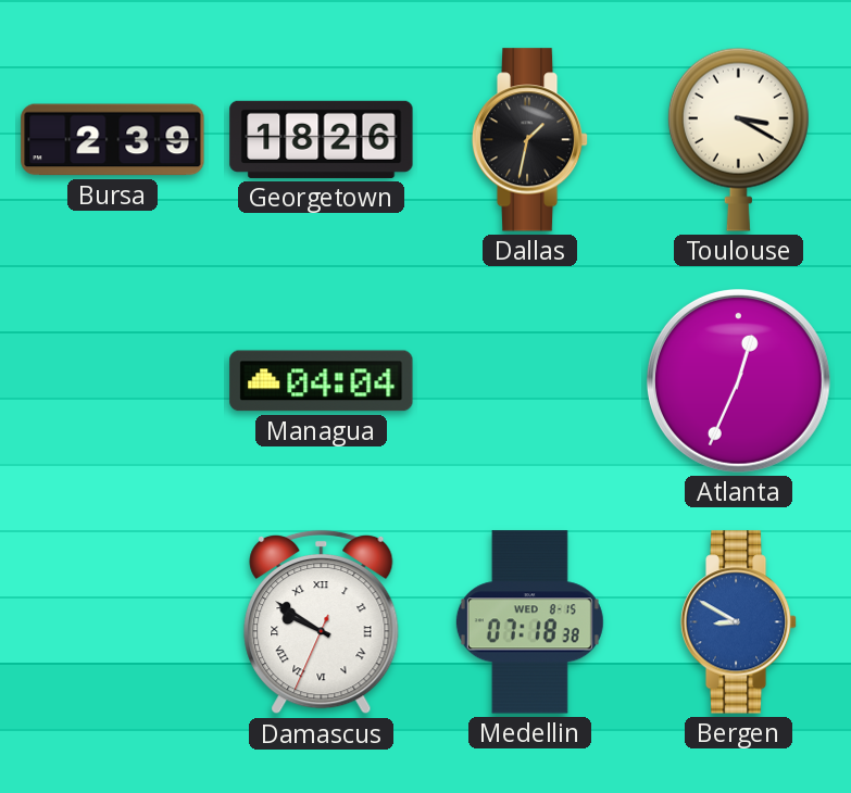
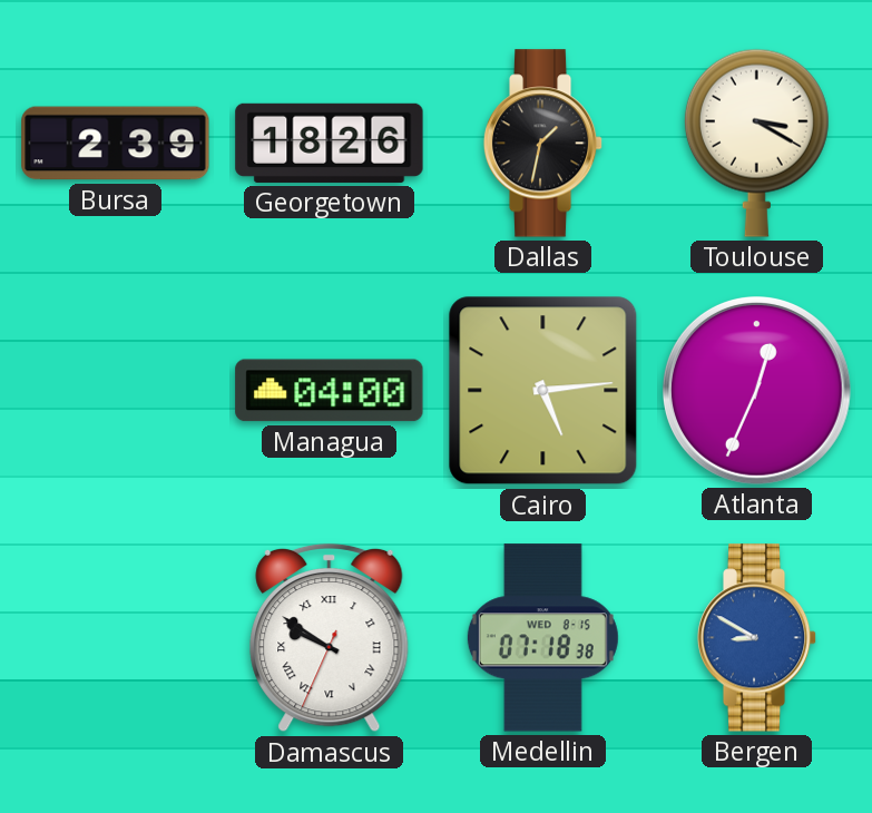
Managua: 04:04 -> 04:00 (330, 391)
Cairo: none -> 5:14 (543, 391)
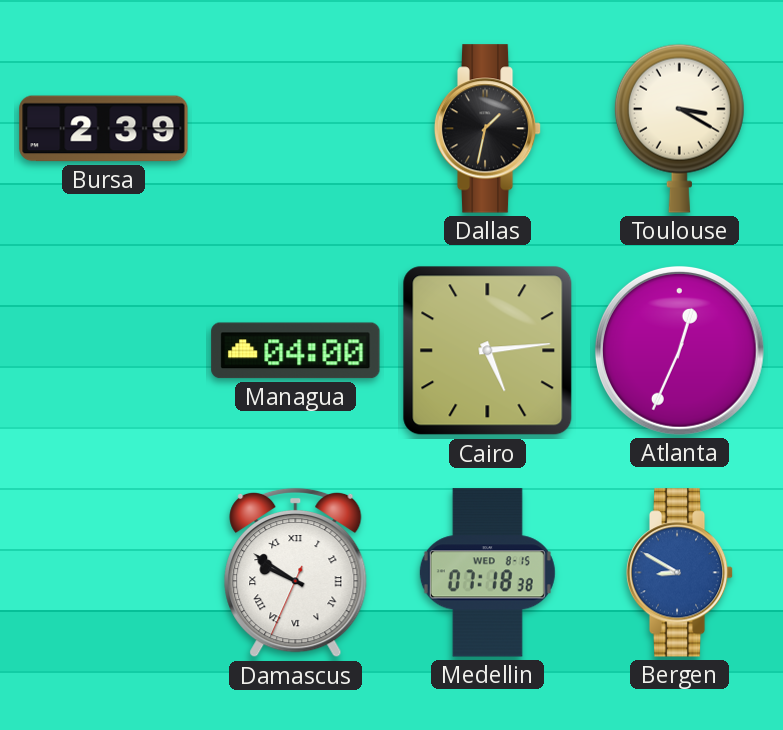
Georgetown: 18:26 -> none (330, 143)
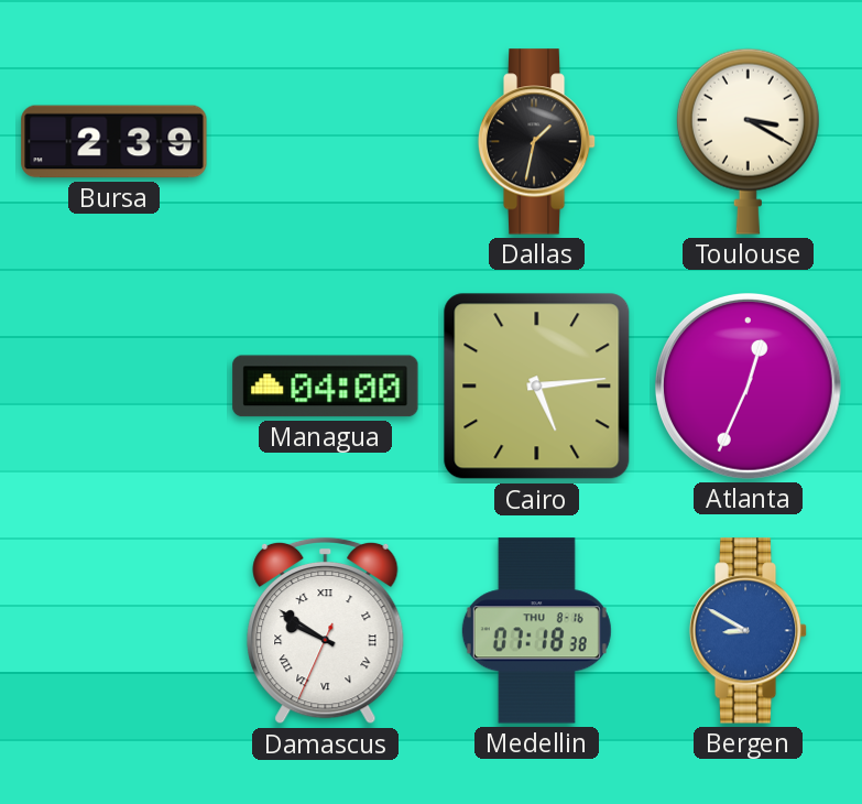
Medellin date: WED 8-15 -> THU 8-16 (536, 631)
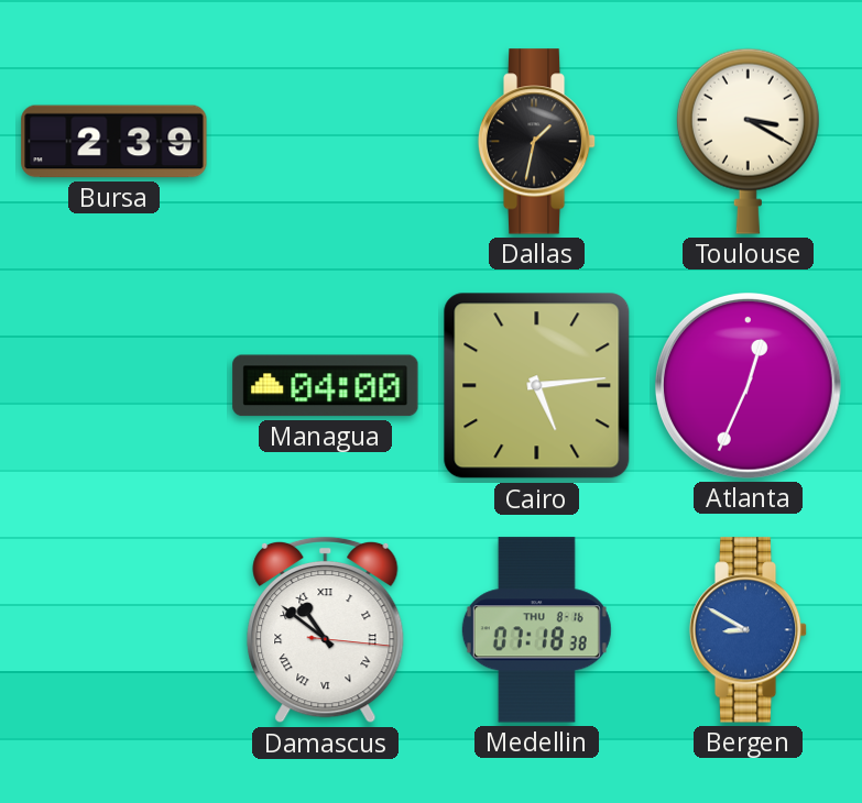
Damascus: 9:50 -> 10:51 (326, 630)
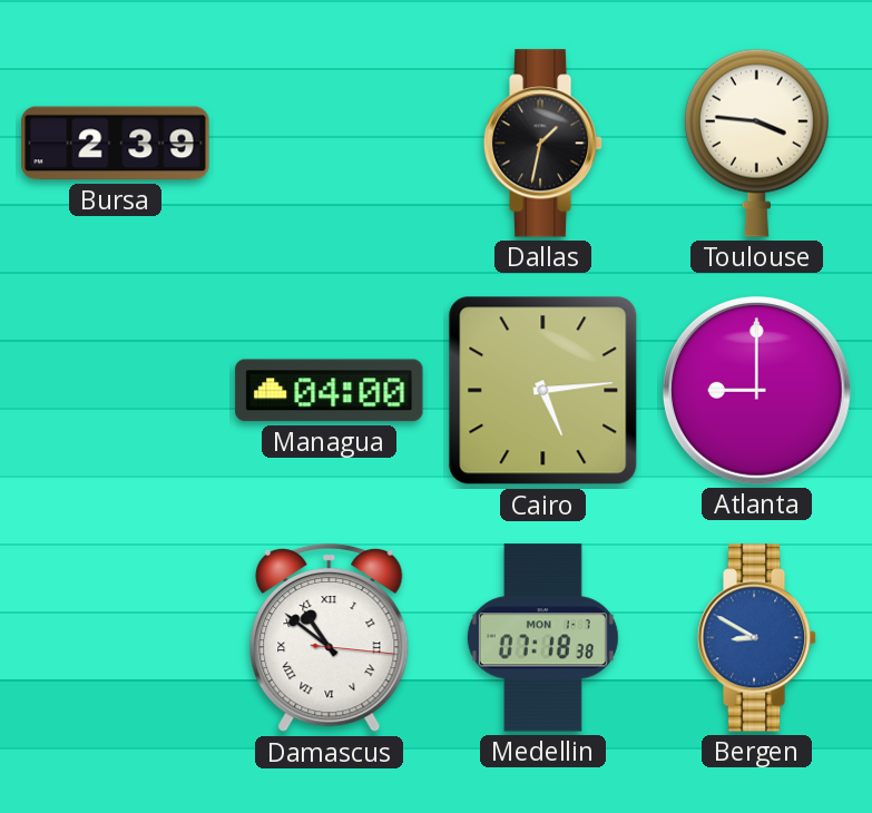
Toulouse: 3:20 -> 3:46 (756, 143)
Atlanta: 12:34 -> 9:00 (757, 391)
Medellin date: THU 8-16 -> MON 1-7 (542, 638)
